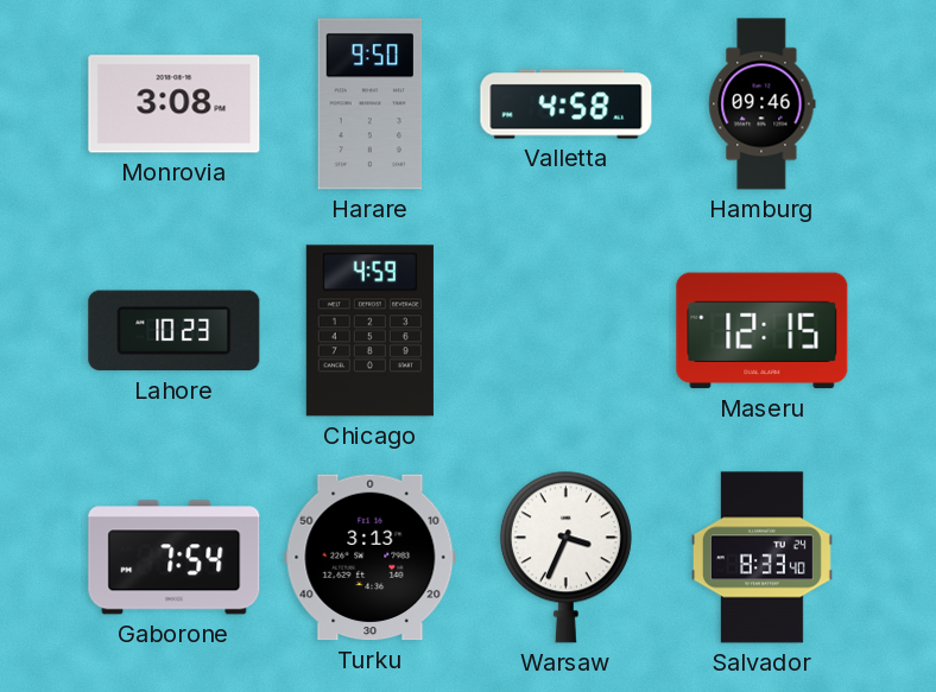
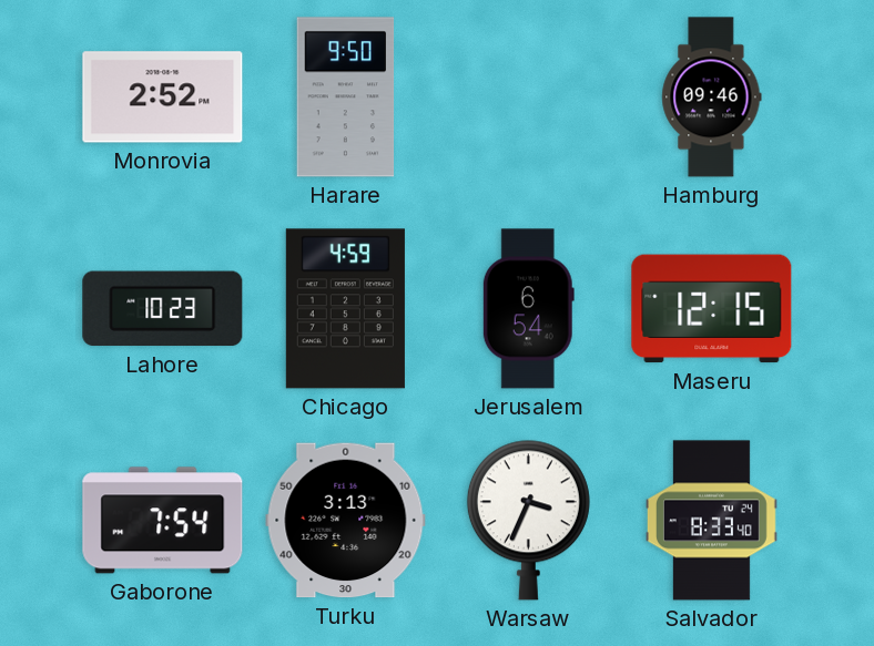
Monrovia: 3:08 -> 2:52 (163, 98)
Valletta: 4:58 -> none (567, 104)
Jerusalem: none -> 6:54 (528, 309)
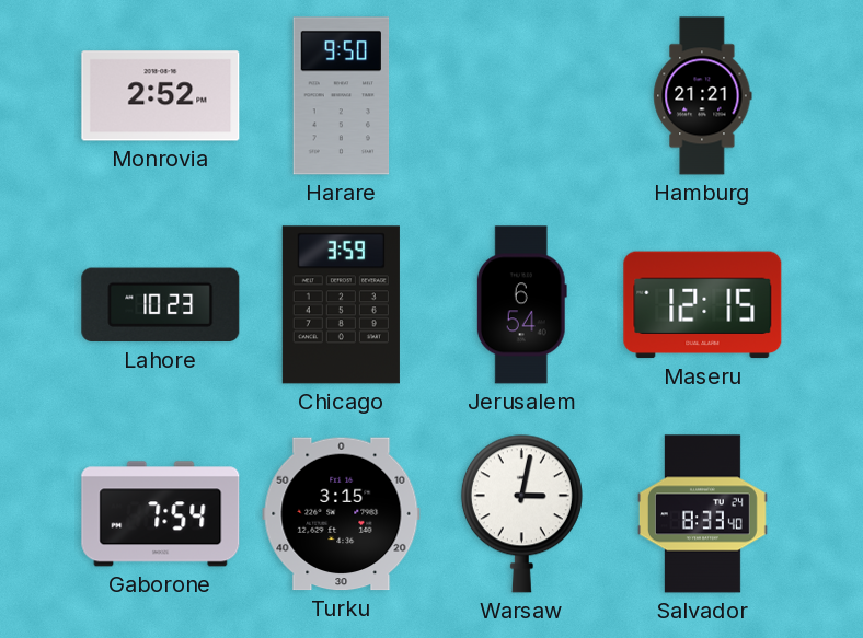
Hamburg: 09:46 -> 21:21 (703, 96)
Chicago: 4:59 -> 3:59 (341, 305)
Turku: 3:13 -> 3:15 (342, 514)
Warsaw: 3:34 -> 3:02 (521, 513)
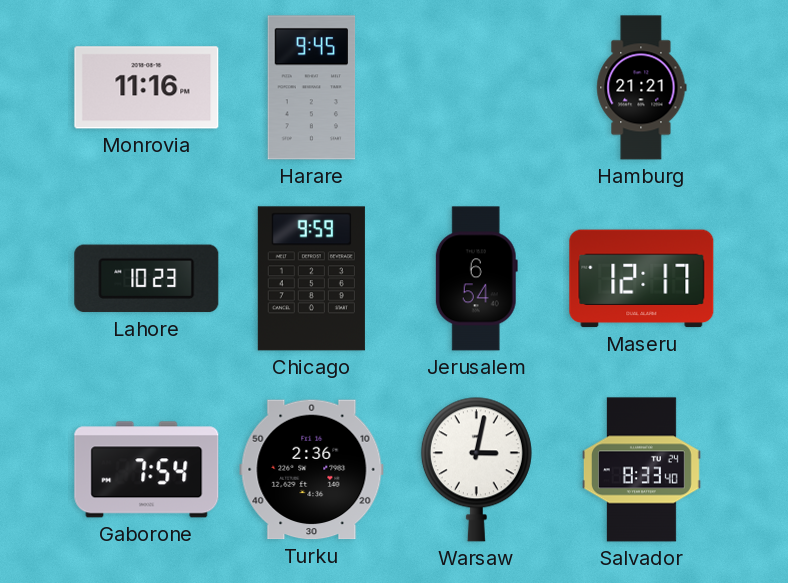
Monrovia: 2:52 -> 11:16 (147, 88)
Harare: 9:50 -> 9:45 (312, 88)
Chicago: 3:59 -> 9:59 (311, 279)
Maseru: 12:15 -> 12:17 (642, 279)
Turku: 3:15 -> 2:36 (312, 470)
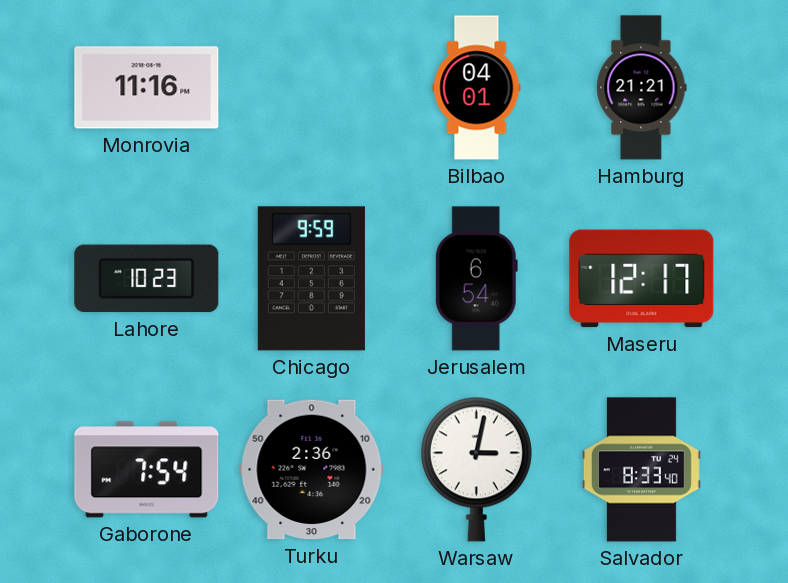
Harare: 9:45 -> none (312, 88)
Bilbao: none -> 04:01 (477, 88)
